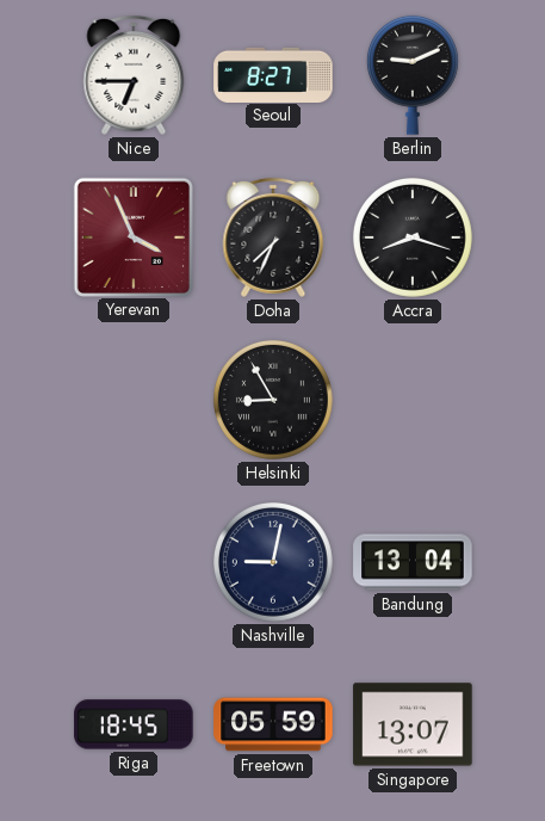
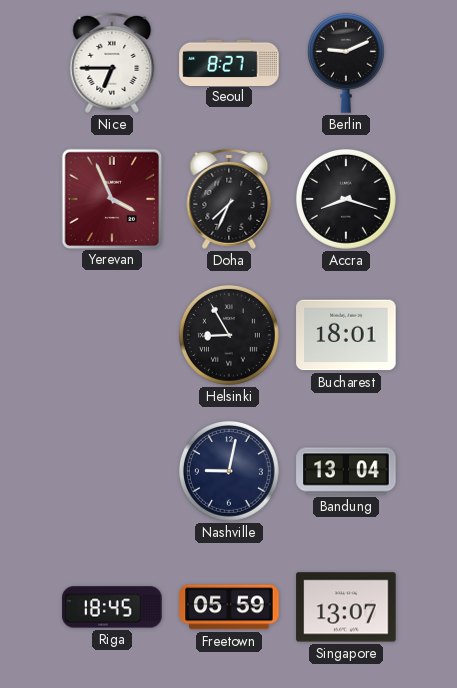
Bucharest: none -> 18:01 (346, 335)
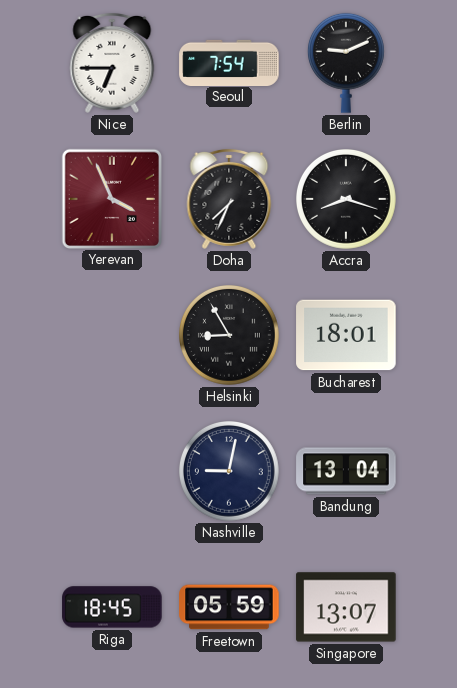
Seoul: 8:27 -> 7:54 (229, 62)
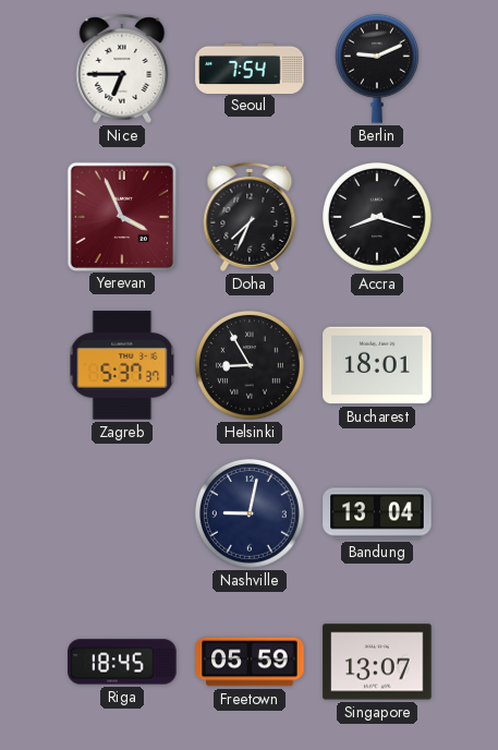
Zagreb: none -> 5:37 (122, 365)
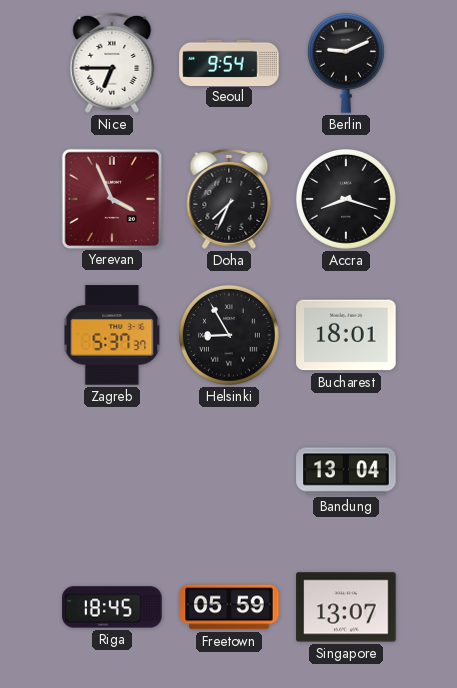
Seoul: 7:54 -> 9:54 (229, 62)
Nashville: 9:02 -> none (251, 515)
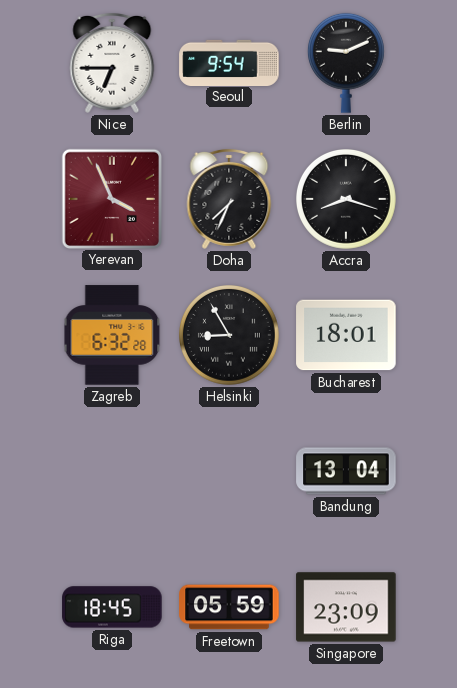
Zagreb: 5:37 -> 6:32 (112, 335)
Singapore: 13:07 -> 23:09 (346, 607)
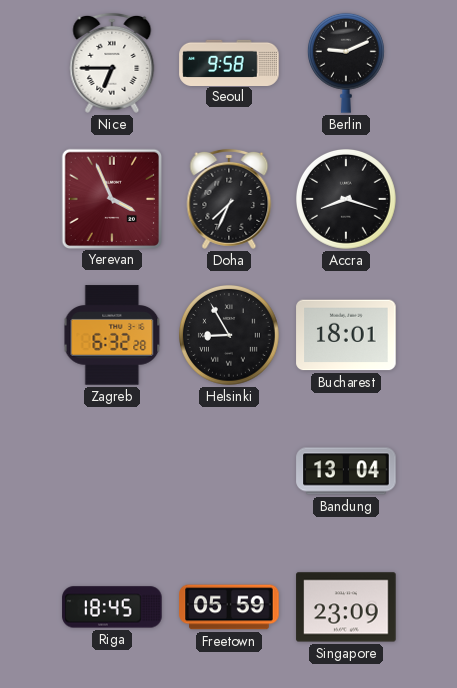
Seoul: 9:54 -> 9:58 (229, 62)
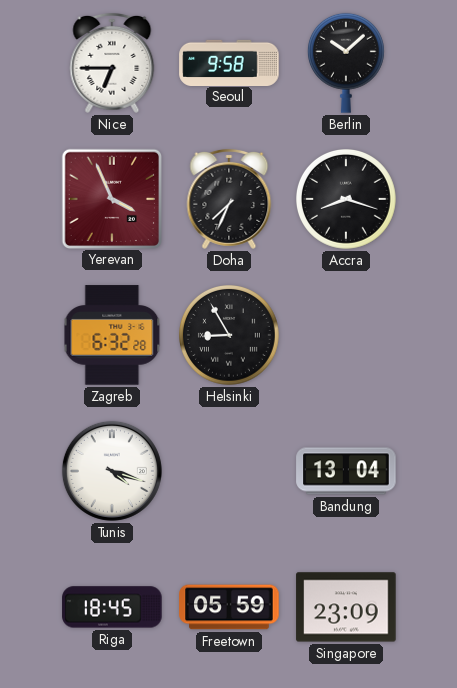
Berlin: 9:11 -> 10:08 (346, 63)
Bucharest: 18:01 -> none (346, 335)
Tunis: none -> 4:18 (112, 471)
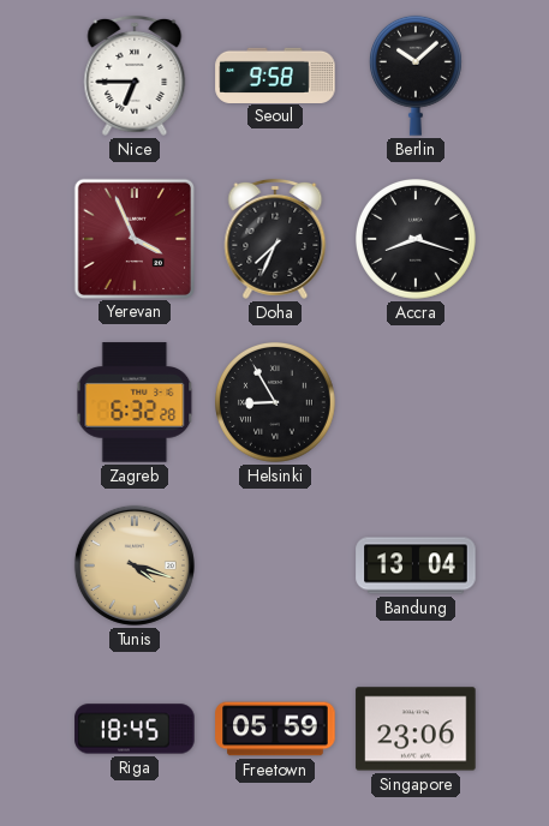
Tunis dial: white -> champagne (135, 565)
Singapore: 23:09 -> 23:06 (416, 729)
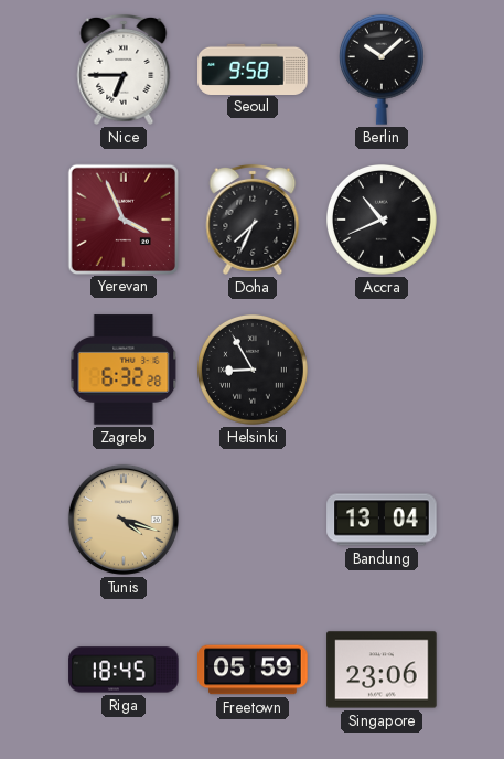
Accra: 8:18 -> 10:41 (383, 221)
